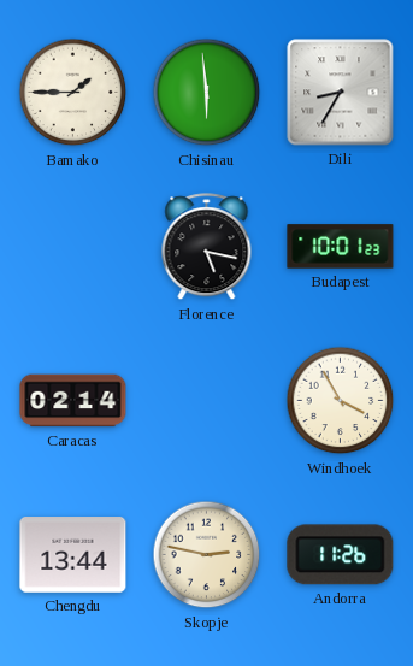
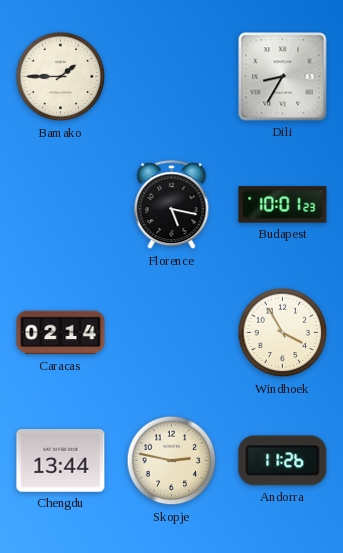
Chisinau: 5:59 -> none (207, 93)
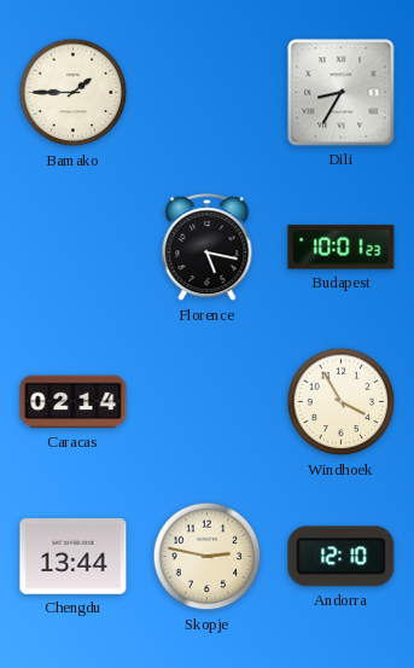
Andorra: 11:26 -> 12:10 (342, 557)
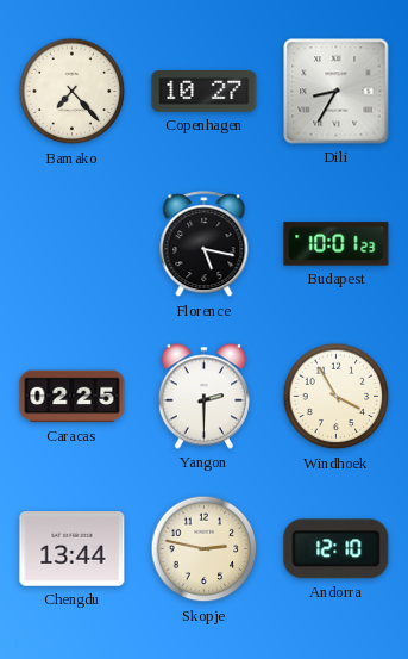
Bamako: 1:45 -> 7:23 (73, 92)
Copenhagen: none -> 10:27 (205, 92)
Caracas: 02:14 -> 02:25 (73, 397)
Yangon: none -> 2:30 (203, 397)
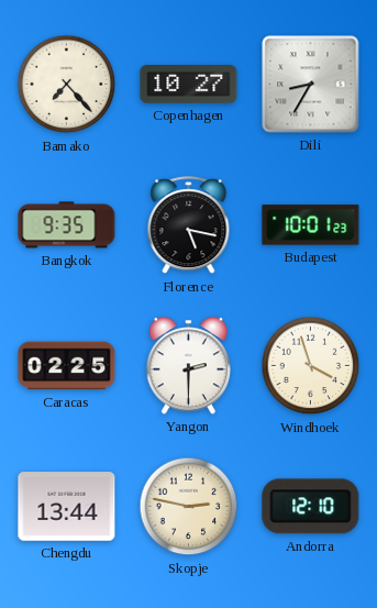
Bangkok: none -> 9:35 (67, 225)
Windhoek: 3:55 -> 3:57 (311, 366)
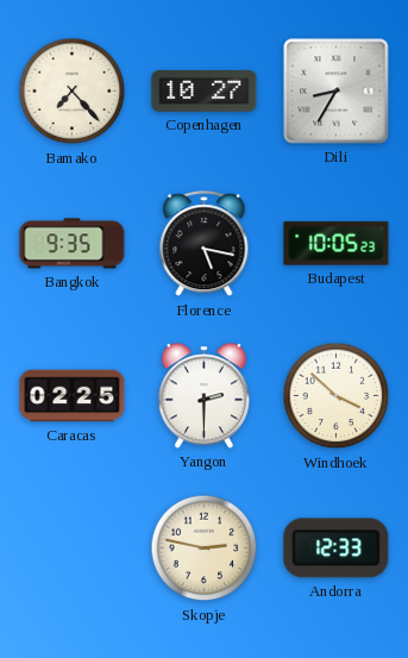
Budapest: 10:01 -> 10:05 (337, 244)
Windhoek: 3:57 -> 3:52 (337, 396)
Chengdu: 13:44 -> none (67, 507)
Andorra: 12:10 -> 12:33 (337, 549)
